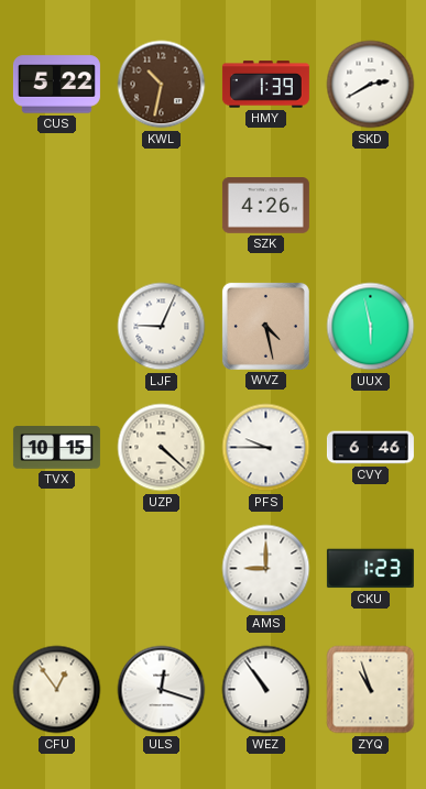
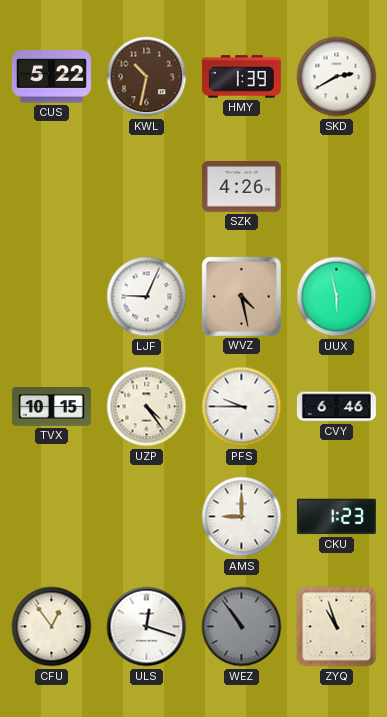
UZP: 4:22 -> 4:24 (147, 407)
WEZ dial: white -> grey (242, 627)
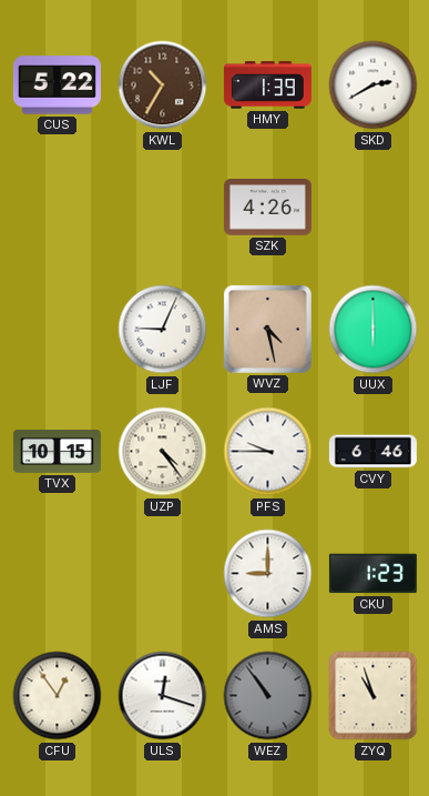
KWL: 10:32 -> 10:35 (163, 85)
UUX: 5:58 -> 6:00 (374, 330)
